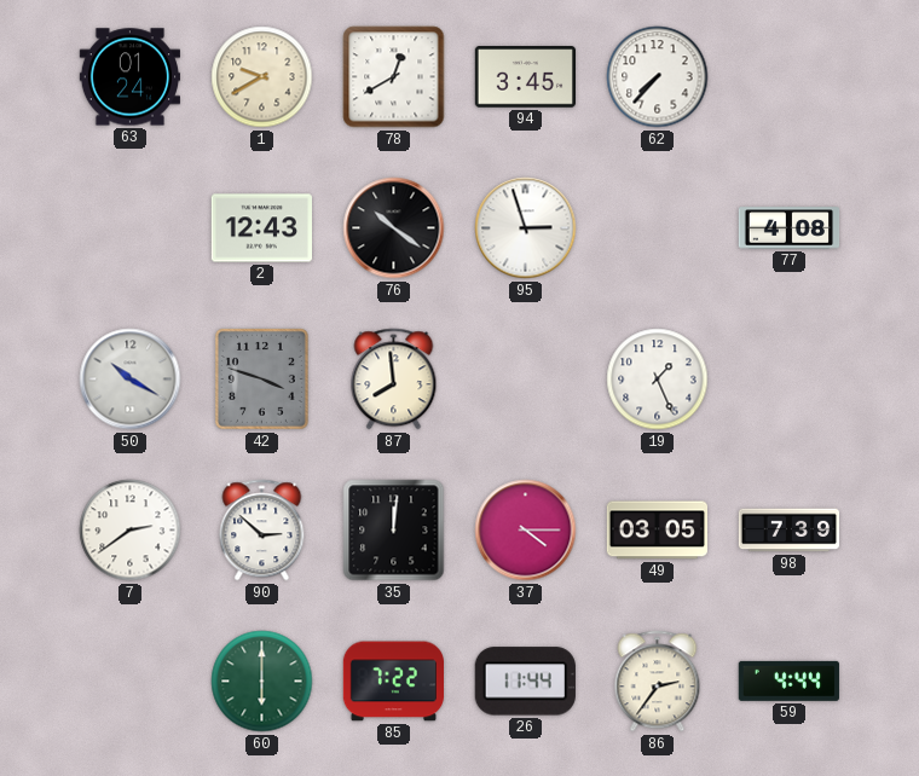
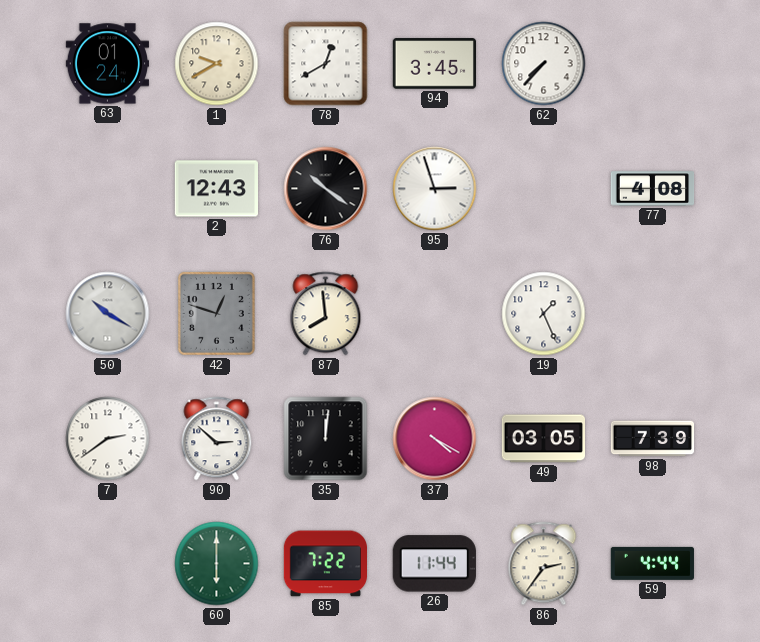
42: 3:48 -> 12:48 (216, 313)
37: 4:15 -> 4:20 (435, 439)
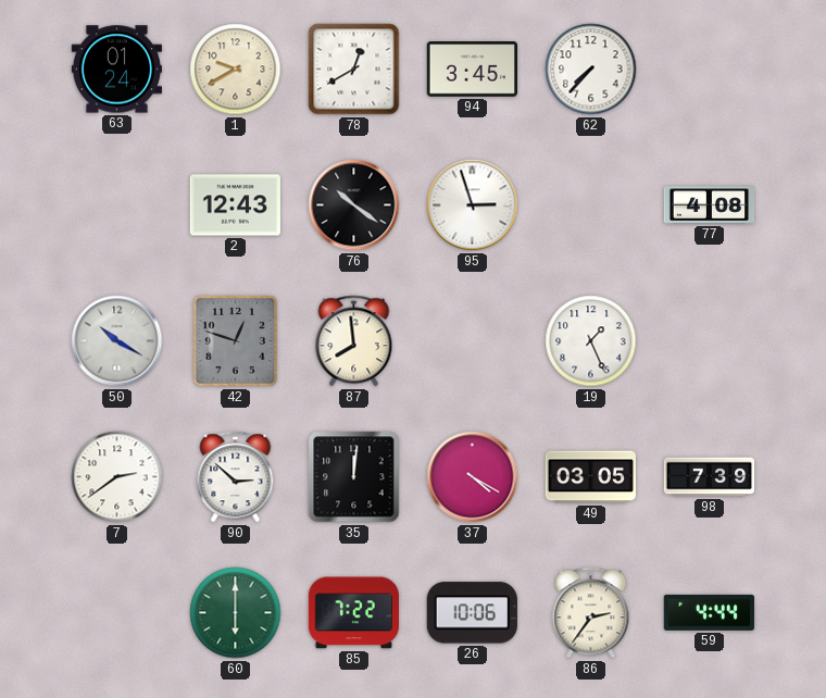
26: 11:44 -> 10:06 (472, 613)
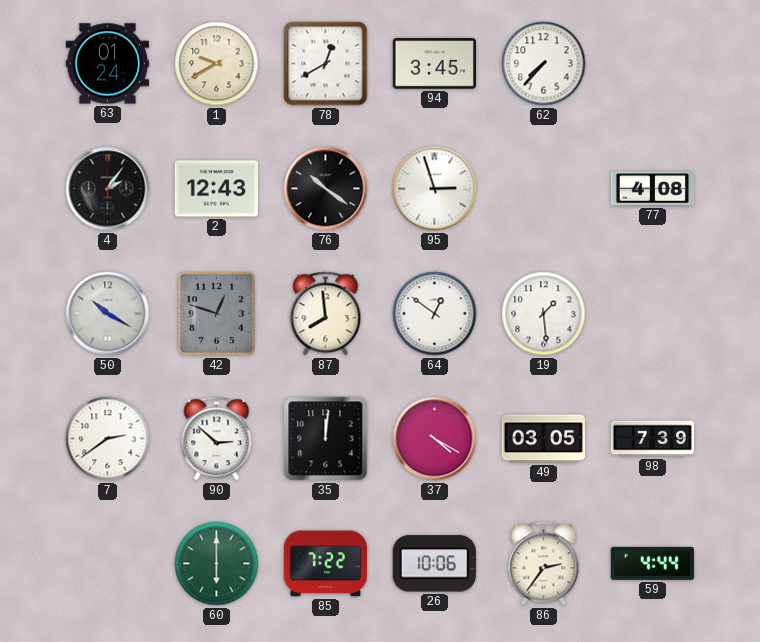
4: none -> 2:06 (108, 189)
64: none -> 12:51 (435, 314)
19: 1:26 -> 1:29 (544, 314)
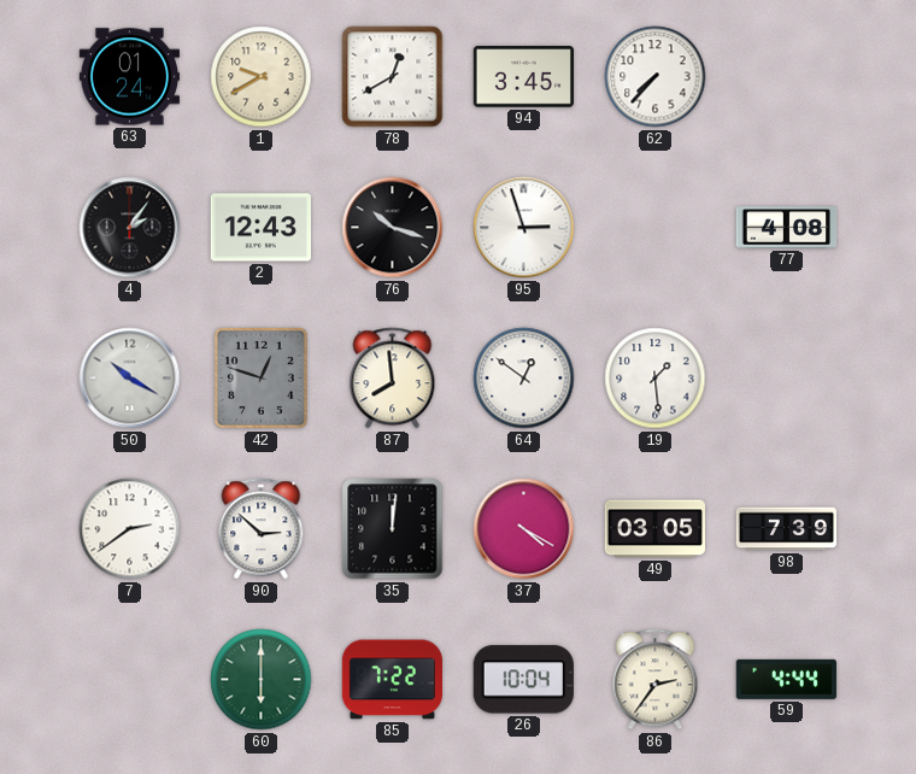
76: 10:21 -> 10:18 (393, 228)
26: 10:06 -> 10:04 (523, 680)
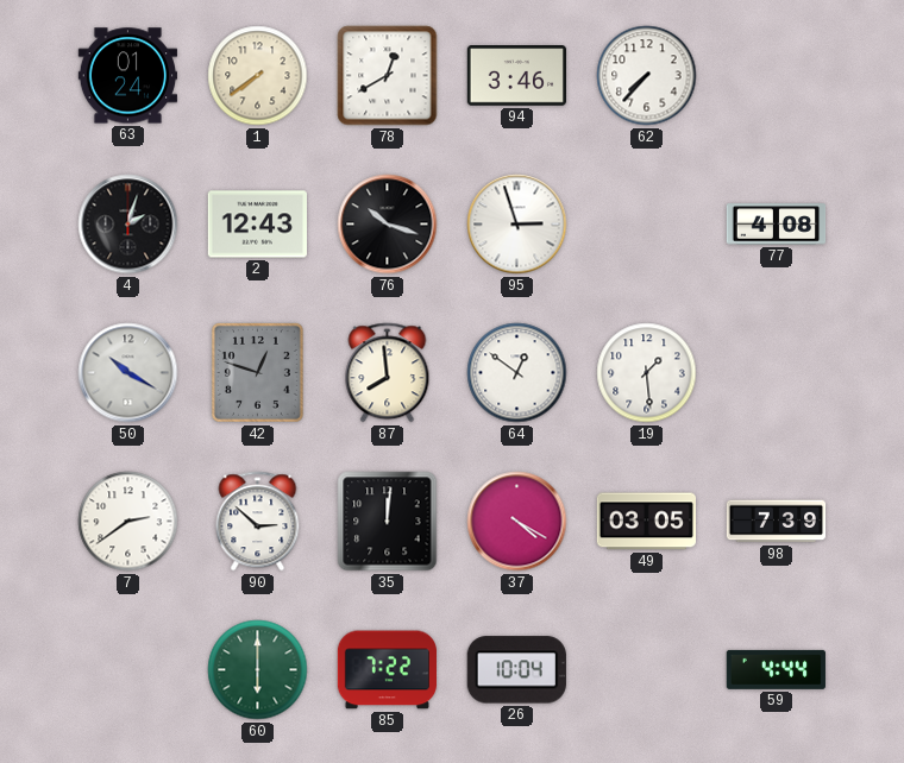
1: 9:40 -> 7:39 (258, 76)
94: 3:45 -> 3:46 (516, 76)
4: 2:06 -> 2:03 (128, 225)
86: 2:36 -> none (656, 680)
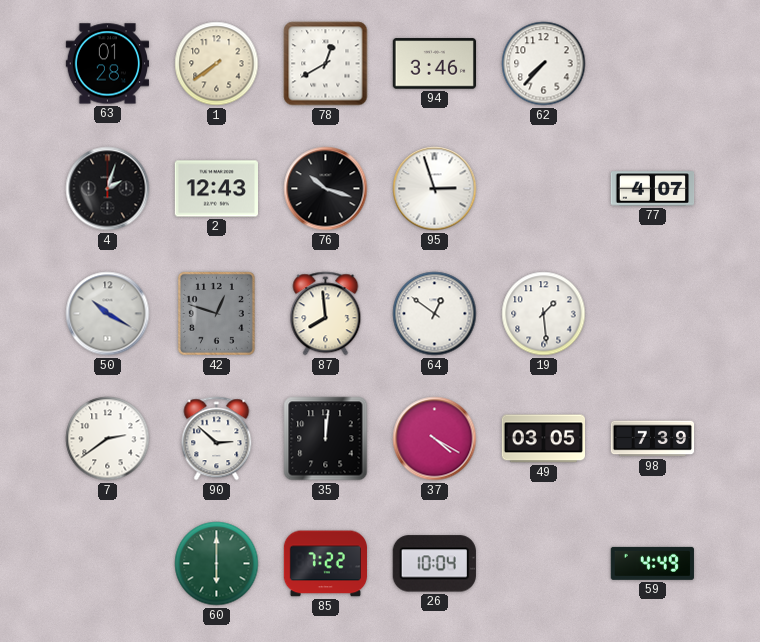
63: 01:24 -> 01:28 (107, 64)
77: 4:08 -> 4:07 (653, 189)
59: 4:44 -> 4:49 (652, 563)
